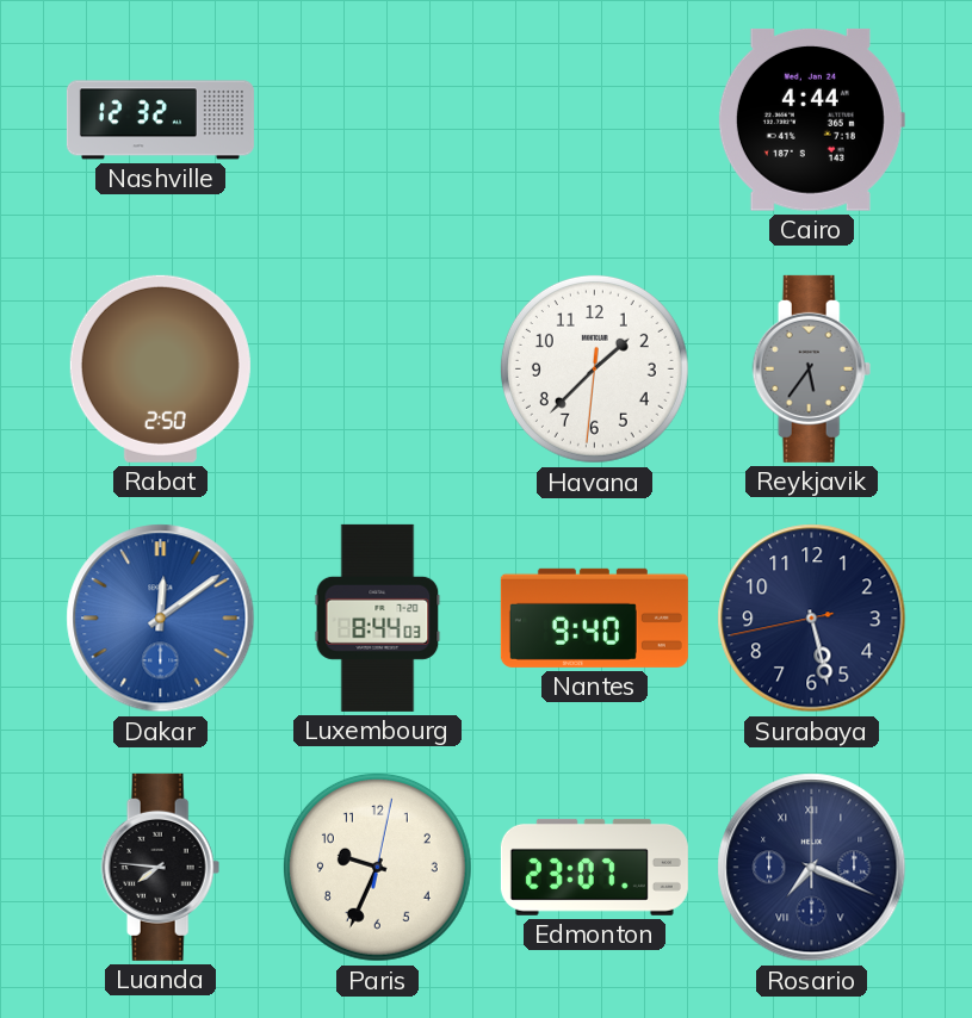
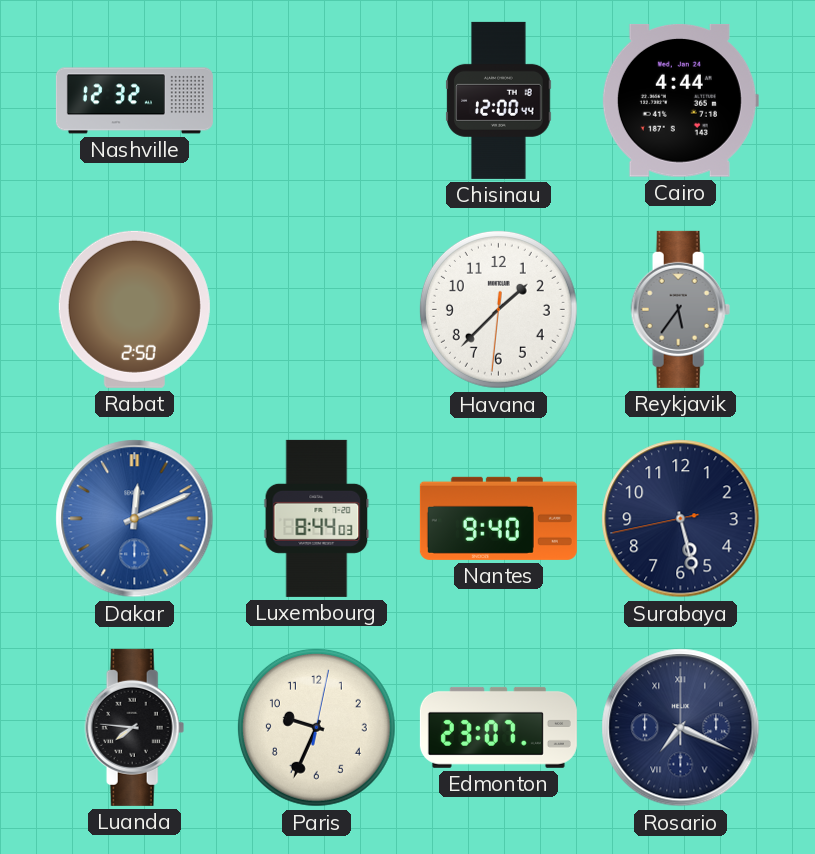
Chisinau: none -> 12:00 (499, 100)
Dakar: 12:09 -> 12:11 (135, 519)
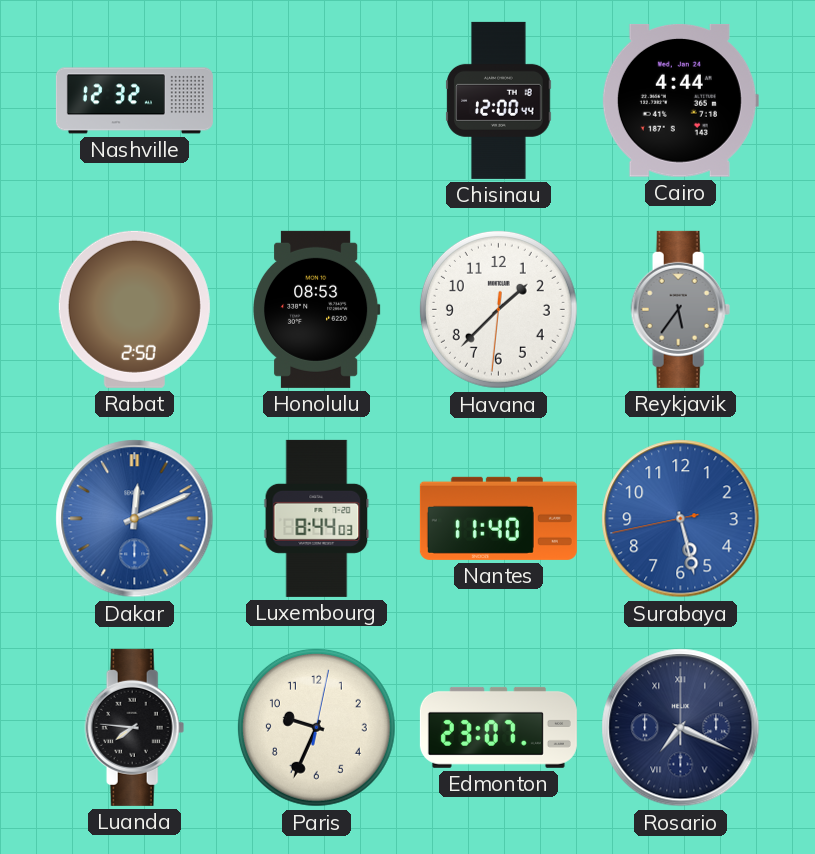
Honolulu: none -> 08:53 (316, 309)
Nantes: 9:40 -> 11:40 (498, 518)
Surabaya dial: navy -> blue (681, 519)
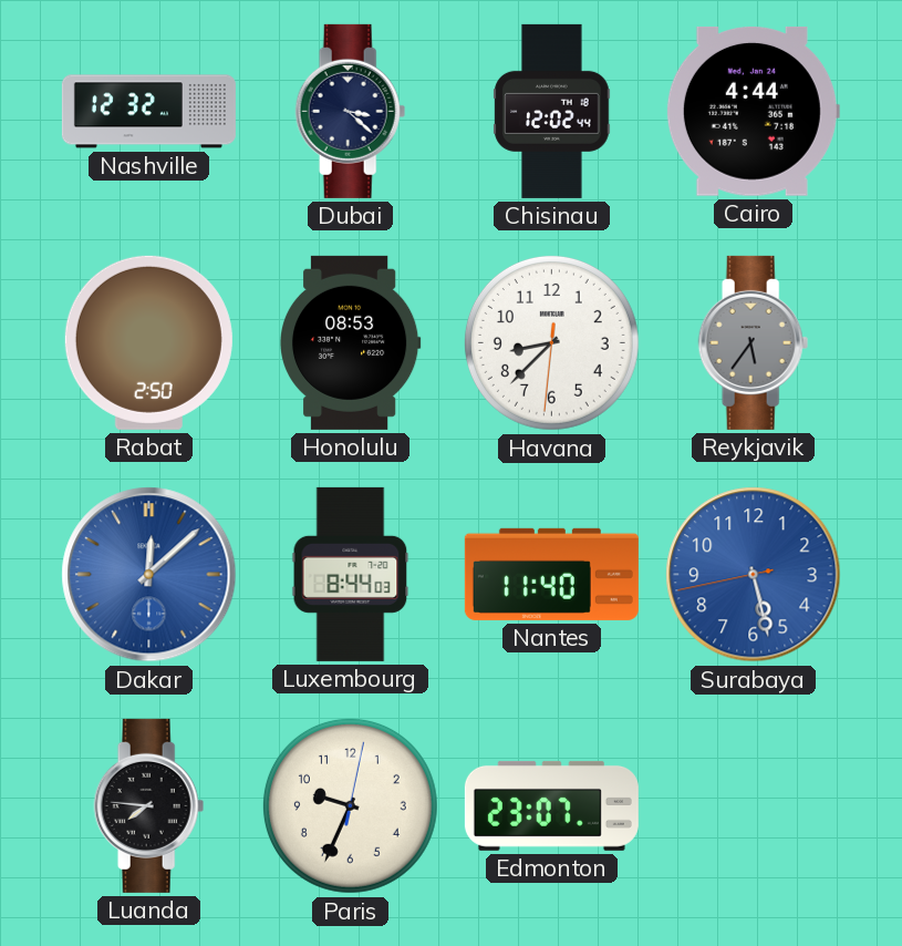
Dubai: none -> 3:22 (351, 111)
Chisinau: 12:00 -> 12:02 (552, 111)
Havana: 1:37 -> 8:37 (551, 342)
Dakar: 12:11 -> 12:08 (149, 575)
Rosario: 7:19 -> none (681, 728)
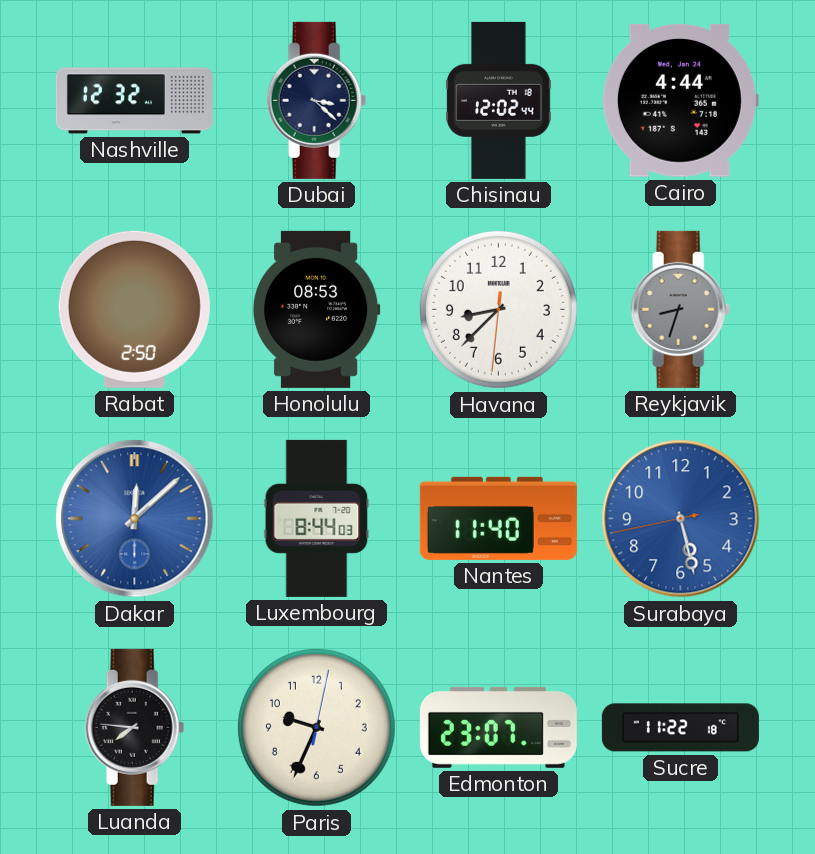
Reykjavik: 5:36 -> 8:33 (681, 309)
Sucre: none -> 11:22 (680, 728)
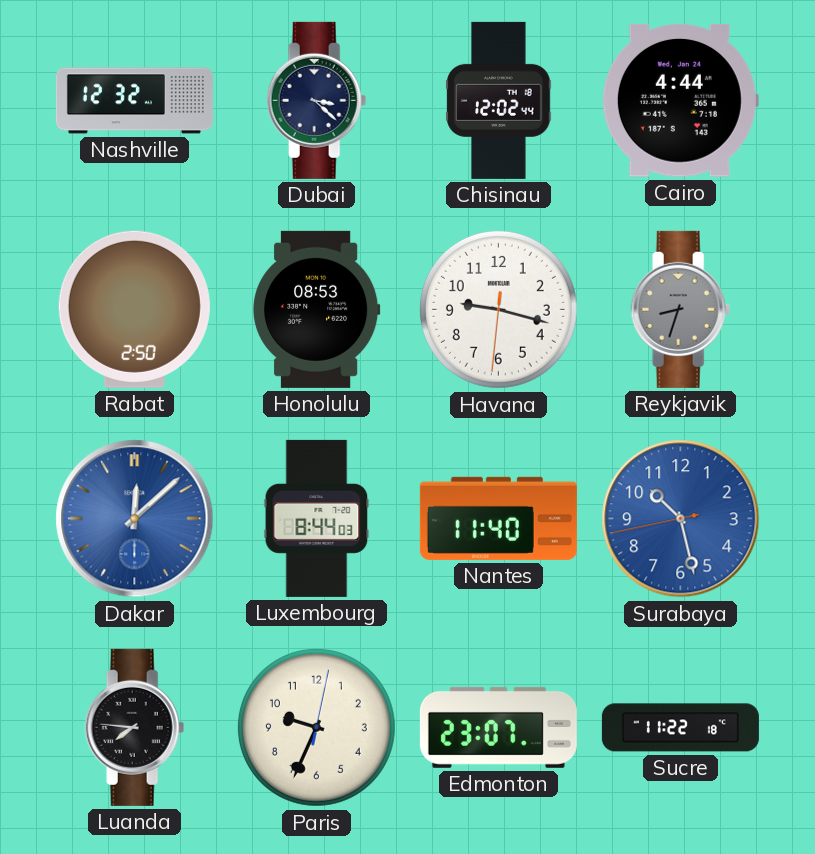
Havana: 8:37 -> 9:17 (498, 309)
Surabaya: 5:27 -> 10:27 (681, 519)
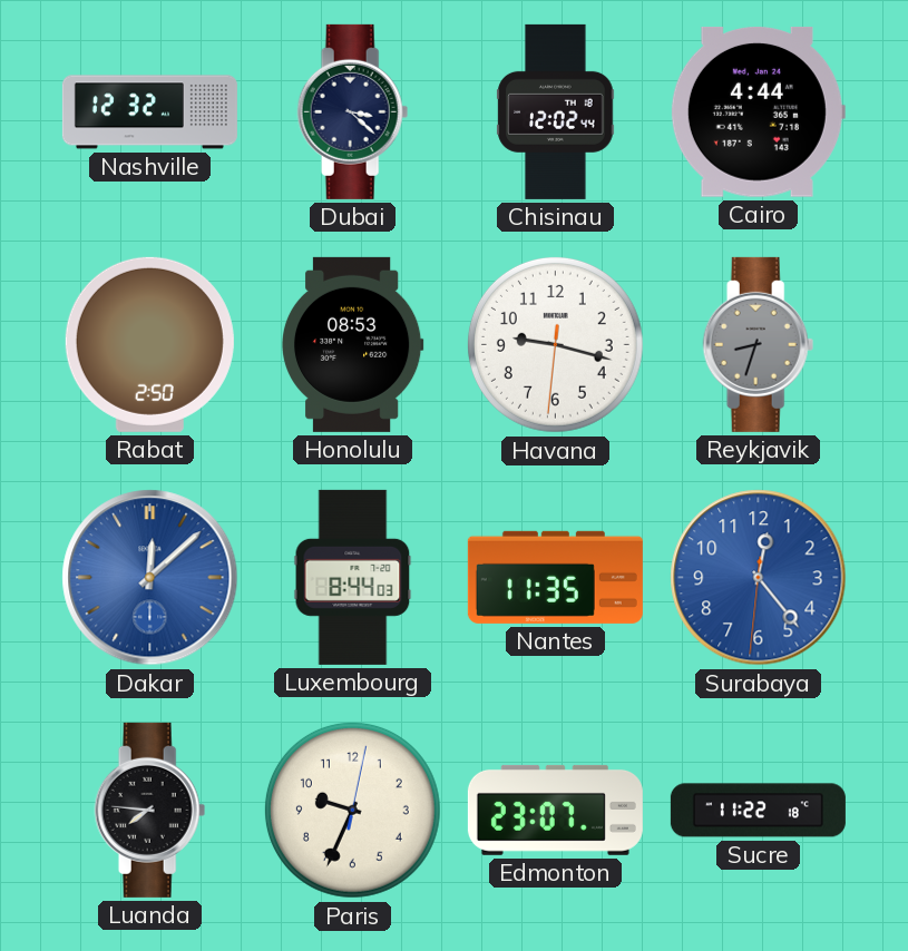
Nantes: 11:40 -> 11:35 (555, 577)
Surabaya: 10:27 -> 12:23 (759, 578)
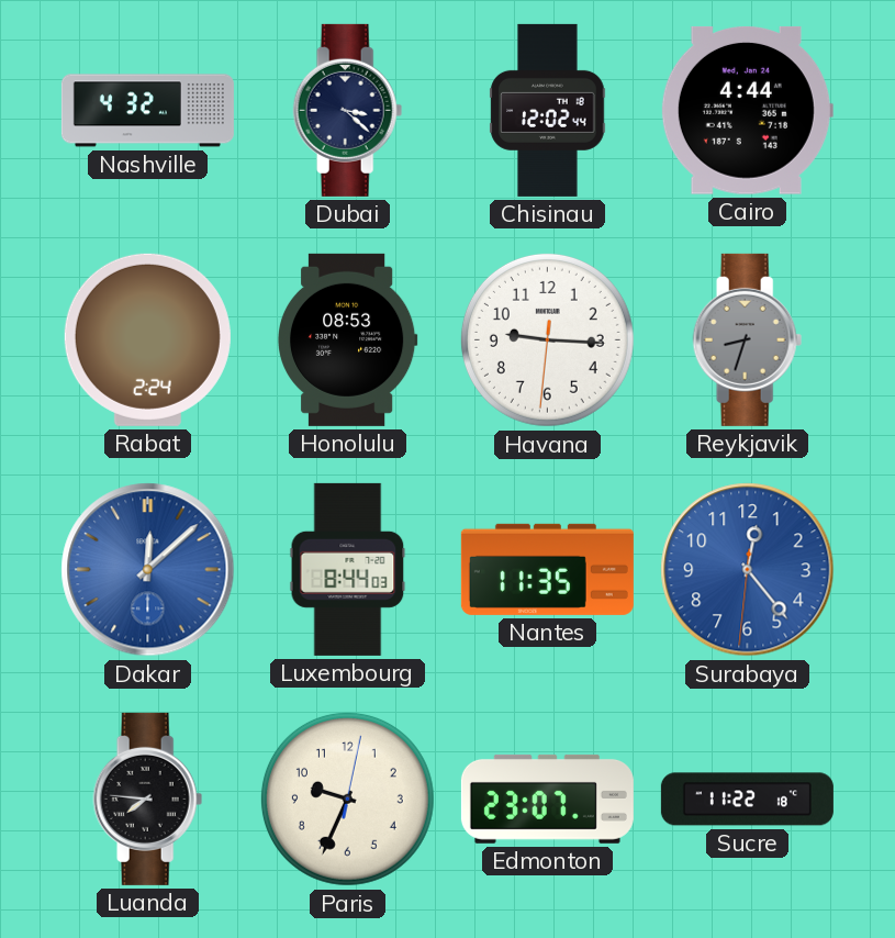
Nashville: 12:32 -> 4:32 (147, 111)
Rabat: 2:50 -> 2:24 (147, 339)
Havana: 9:17 -> 9:15 (547, 339)
